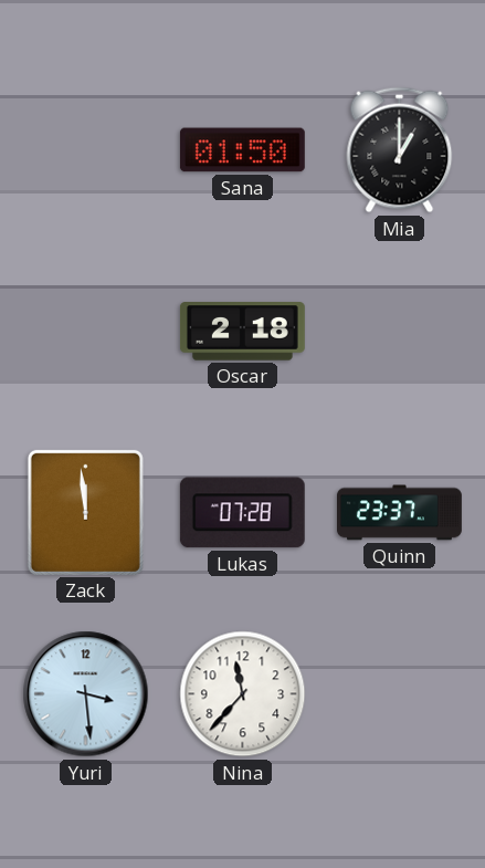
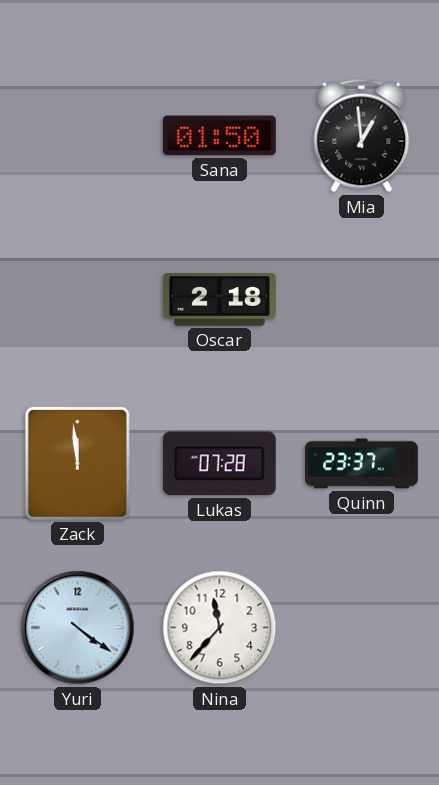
Mia: 1:00 -> 12:59 (362, 136)
Yuri: 3:29 -> 4:21 (78, 628)
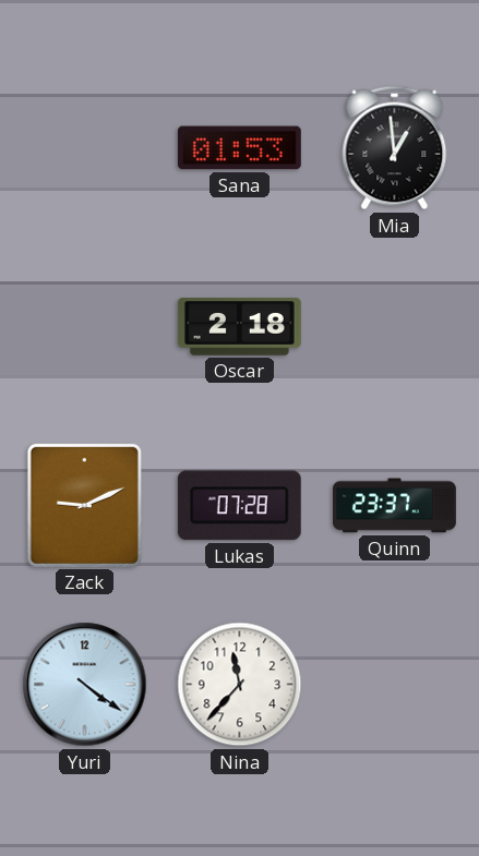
Sana: 01:50 -> 01:53 (239, 148)
Zack: 11:59 -> 9:11 (84, 505)
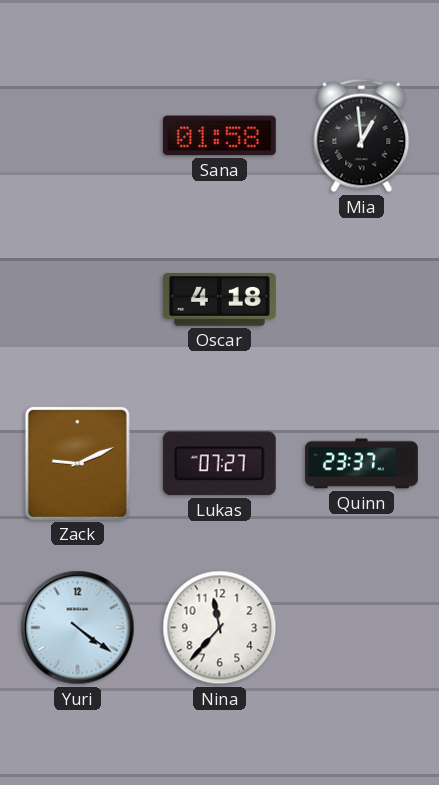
Sana: 01:53 -> 01:58 (219, 136)
Oscar: 2:18 -> 4:18 (219, 300)
Lukas: 07:28 -> 07:27 (219, 464)
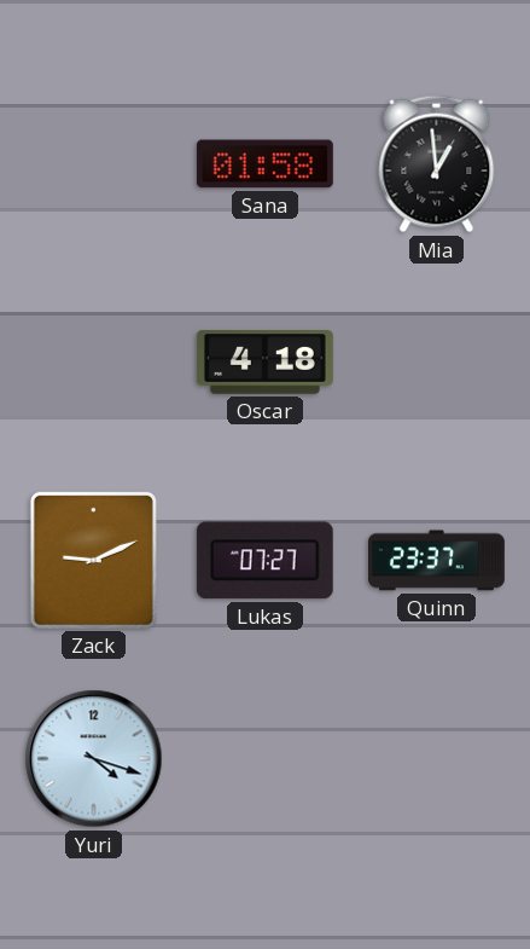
Yuri: 4:21 -> 4:18 (94, 759)
Nina: 11:37 -> none (220, 628)
